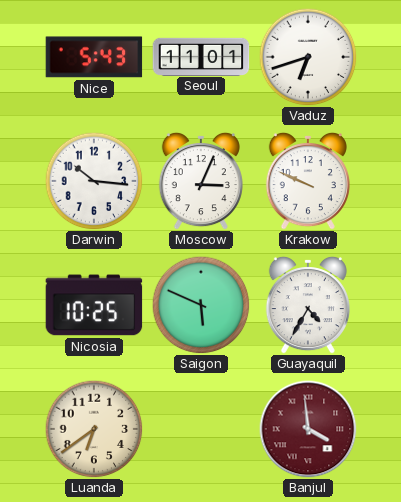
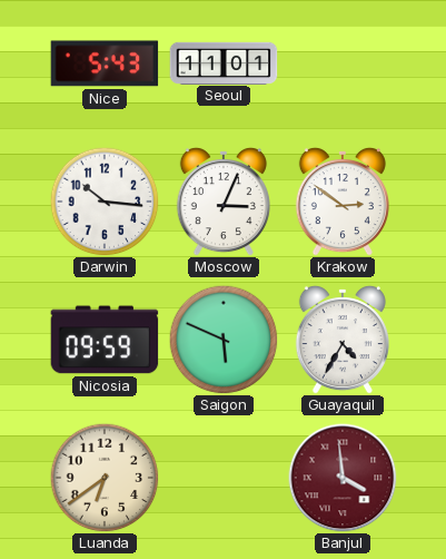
Vaduz: 6:42 -> none (308, 57)
Krakow: 9:49 -> 2:51 (343, 202)
Nicosia: 10:25 -> 09:59 (105, 340)
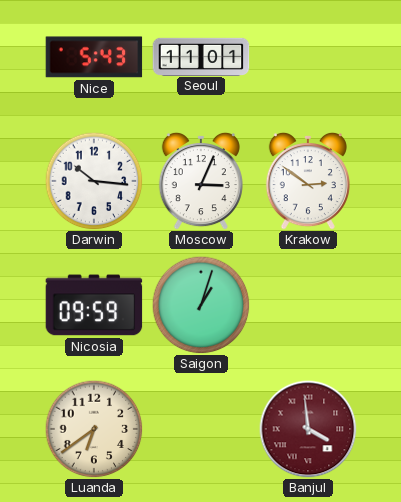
Saigon: 5:49 -> 1:03 (201, 305)
Guayaquil: 4:35 -> none (343, 340)
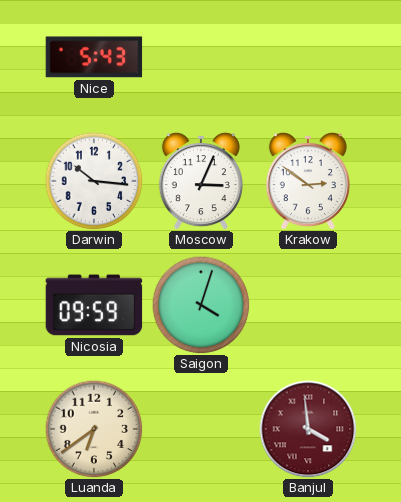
Seoul: 11:01 -> none (201, 56)
Saigon: 1:03 -> 4:03 (201, 305)
